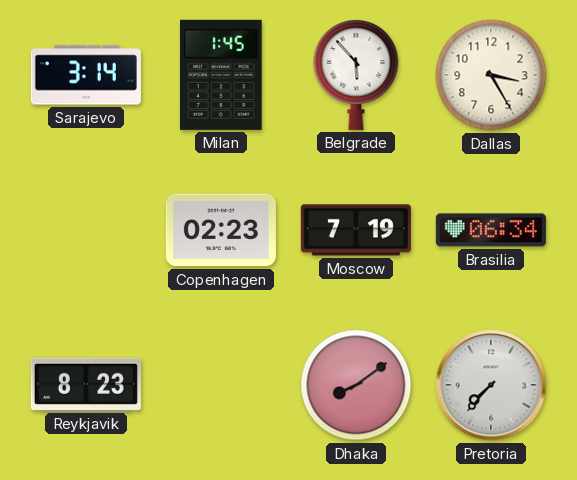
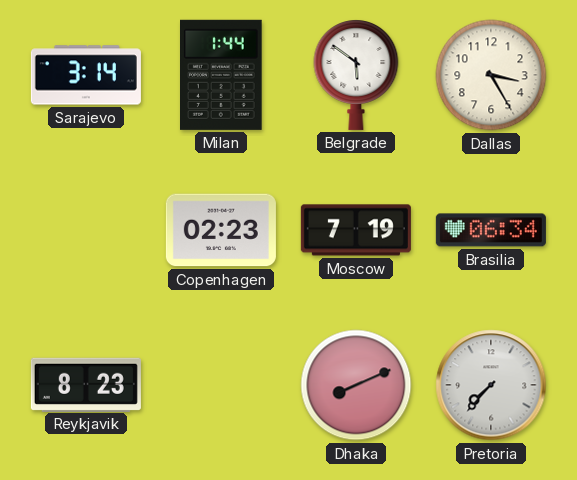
Milan: 1:45 -> 1:44 (222, 75)
Belgrade: 5:53 -> 5:51 (356, 75)
Dhaka: 8:09 -> 8:11 (356, 385)
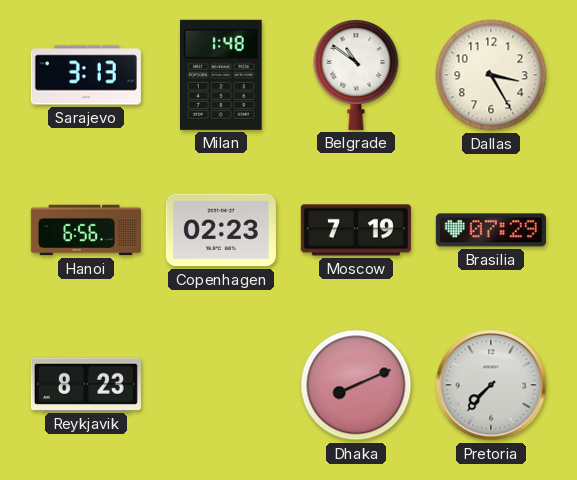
Sarajevo: 3:14 -> 3:13 (86, 75)
Milan: 1:44 -> 1:48 (222, 75)
Belgrade: 5:51 -> 10:51 (356, 75)
Hanoi: none -> 6:56 (86, 230)
Brasilia: 06:34 -> 07:29 (491, 230)
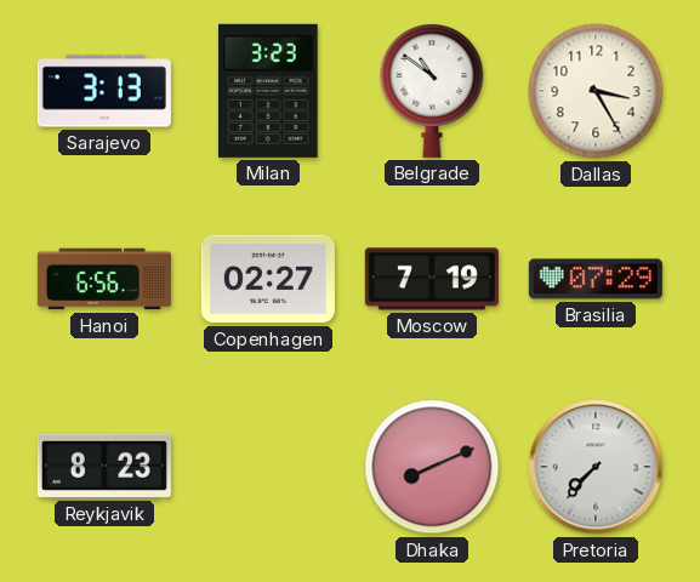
Milan: 1:48 -> 3:23 (269, 91)
Copenhagen: 02:23 -> 02:27 (268, 279)
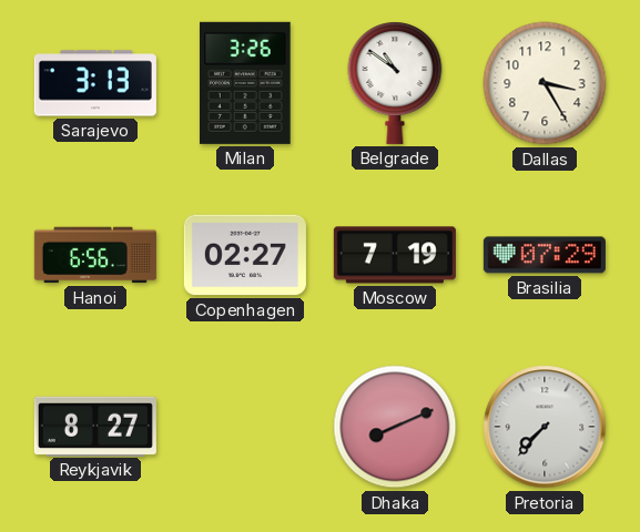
Milan: 3:23 -> 3:26 (246, 83)
Reykjavik: 8:23 -> 8:27 (95, 426)
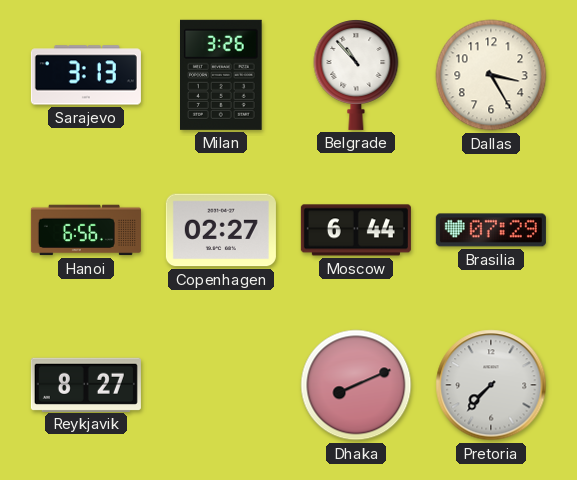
Belgrade: 10:51 -> 10:53 (356, 75)
Moscow: 7:19 -> 6:44 (356, 230)
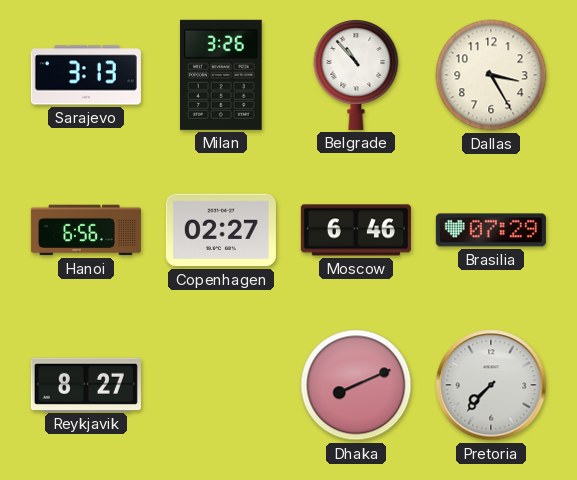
Moscow: 6:44 -> 6:46 (356, 230)
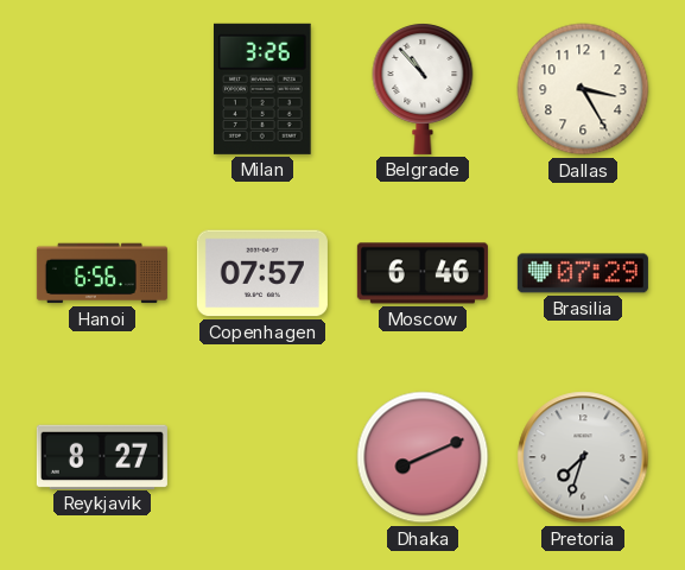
Sarajevo: 3:13 -> none (86, 75)
Copenhagen: 02:27 -> 07:57 (262, 273)
Pretoria: 7:37 -> 7:33 (583, 457)
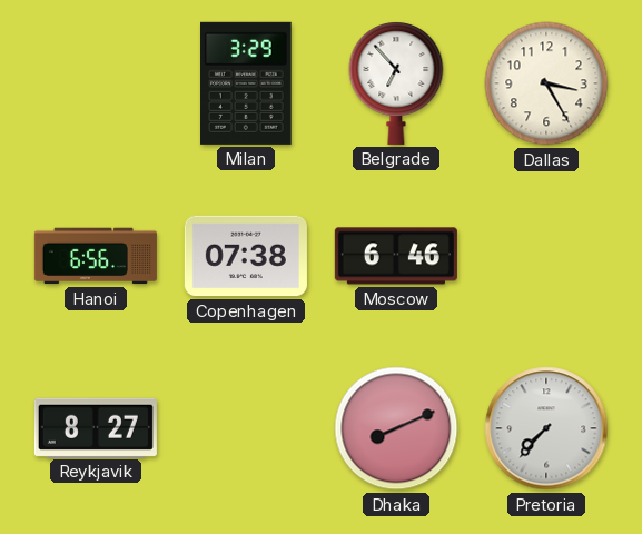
Milan: 3:26 -> 3:29 (247, 83)
Belgrade: 10:53 -> 6:53 (396, 83)
Copenhagen: 07:57 -> 07:38 (246, 256)
Brasilia: 07:29 -> none (583, 273)
Pretoria: 7:33 -> 7:37 (546, 428)
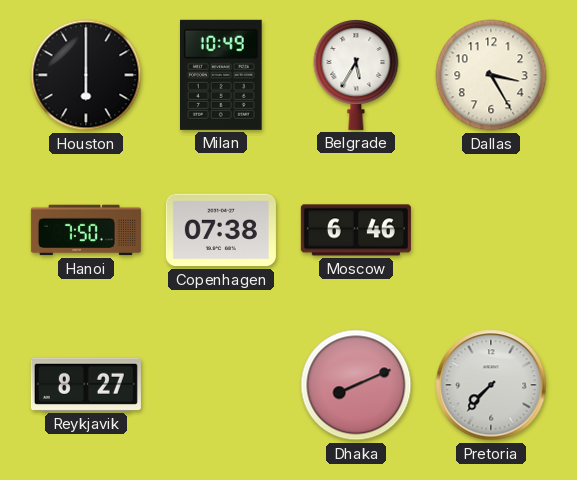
Houston: none -> 6:00 (86, 75)
Milan: 3:29 -> 10:49 (222, 75)
Belgrade: 6:53 -> 5:35 (356, 75)
Hanoi: 6:56 -> 7:50 (86, 230)
